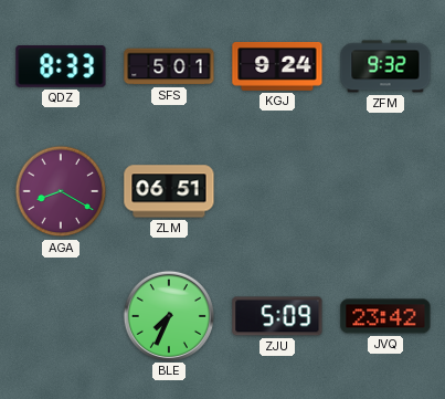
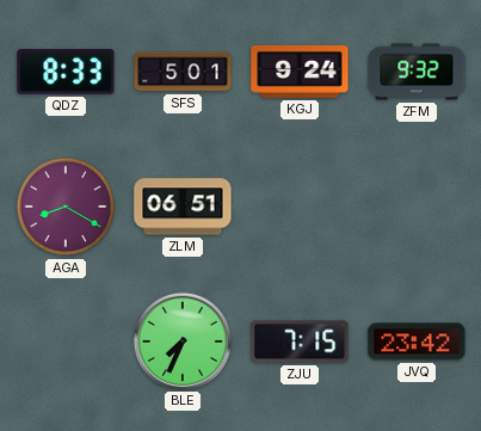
ZJU: 5:09 -> 7:15 (300, 341)
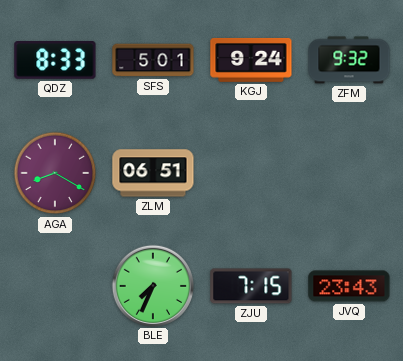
JVQ: 23:42 -> 23:43 (349, 286)
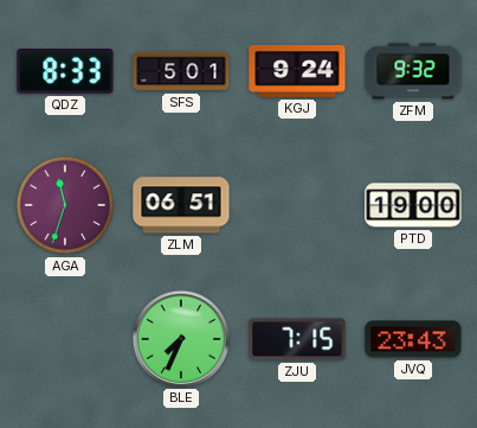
AGA: 8:20 -> 11:33 (65, 205)
PTD: none -> 19:00 (413, 205)
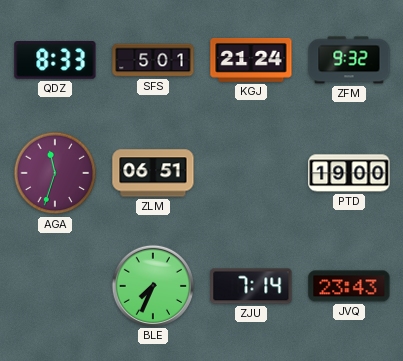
KGJ: 9:24 -> 21:24 (251, 60)
ZJU: 7:15 -> 7:14 (251, 286)
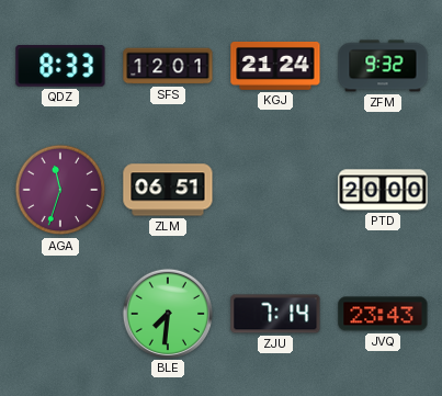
SFS: 5:01 -> 12:01 (168, 66)
PTD: 19:00 -> 20:00 (383, 190)
BLE: 7:34 -> 7:31 (168, 313)
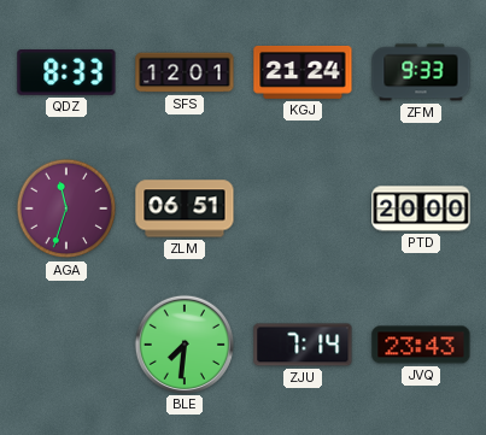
ZFM: 9:32 -> 9:33 (421, 72)
